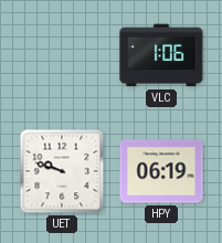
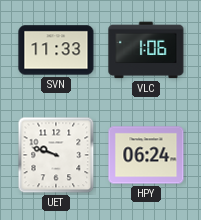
SVN: none -> 11:33 (56, 50)
HPY: 06:19 -> 06:24 (146, 155)
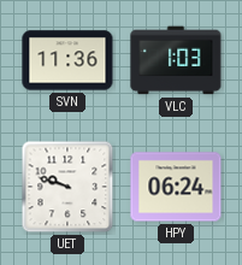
SVN: 11:33 -> 11:36 (67, 60)
VLC: 1:06 -> 1:03 (176, 60)
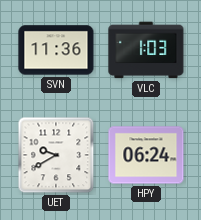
UET: 9:48 -> 9:40 (56, 155)
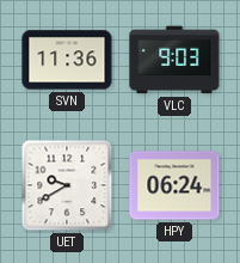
VLC: 1:03 -> 9:03 (174, 60)
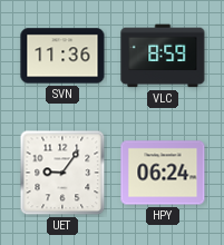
VLC: 9:03 -> 8:59 (163, 56)
UET: 9:40 -> 9:06 (62, 173)
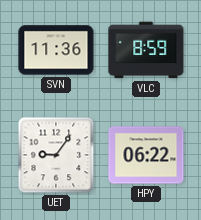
HPY: 06:24 -> 06:22 (146, 155)
